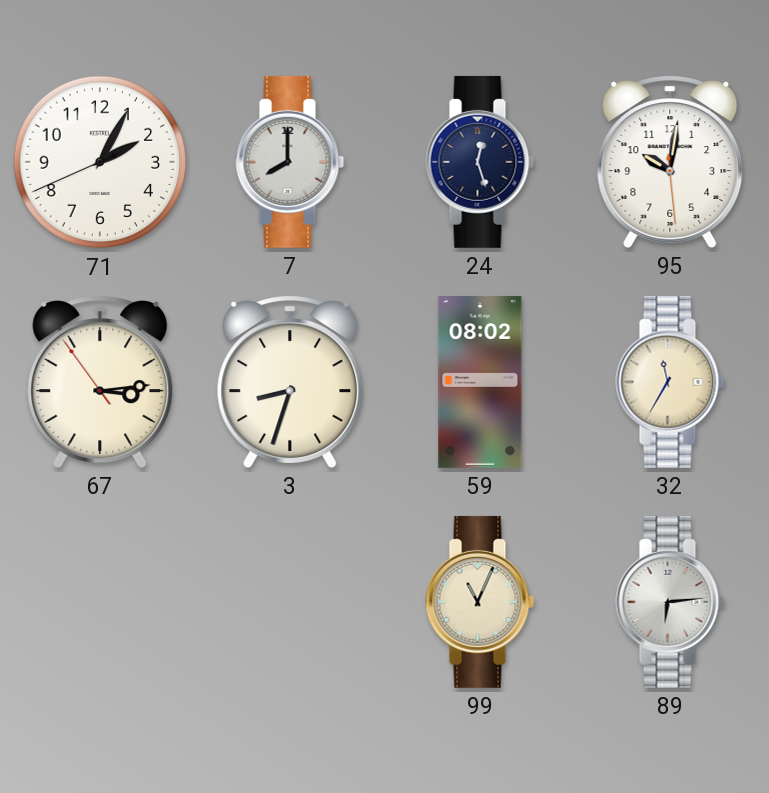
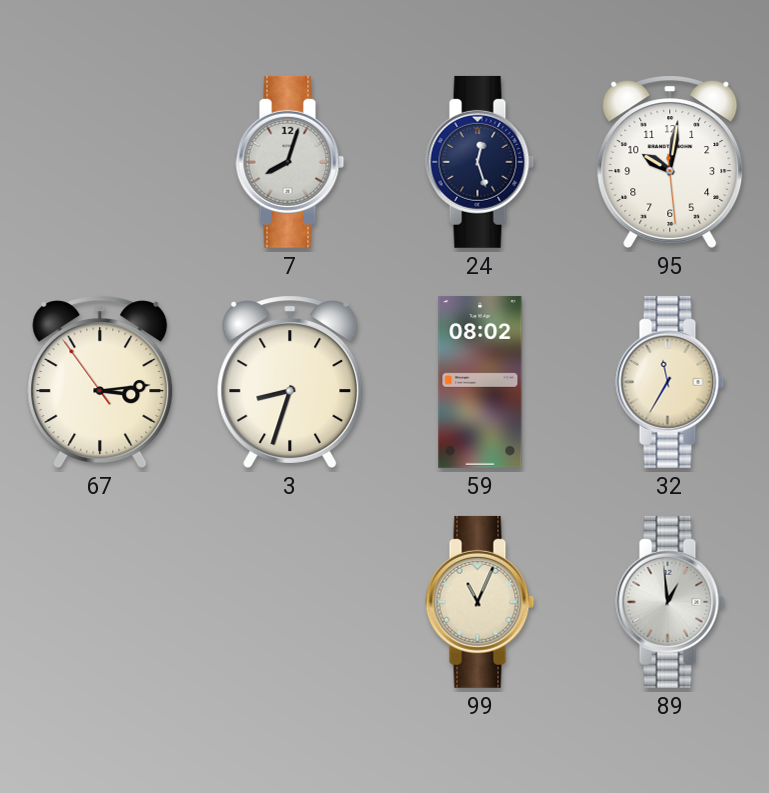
71: 2:04 -> none (100, 162)
7: 8:00 -> 8:03 (290, 162)
89: 6:14 -> 12:59 (670, 602)
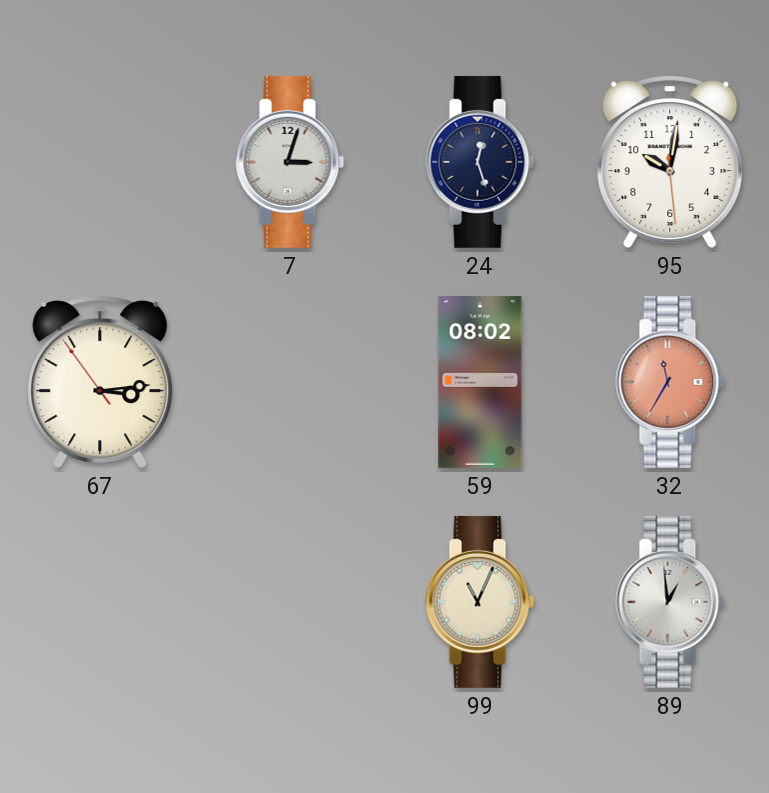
7: 8:03 -> 3:03 (290, 162)
3: 8:33 -> none (290, 382)
32 dial: cream -> salmon (670, 382)
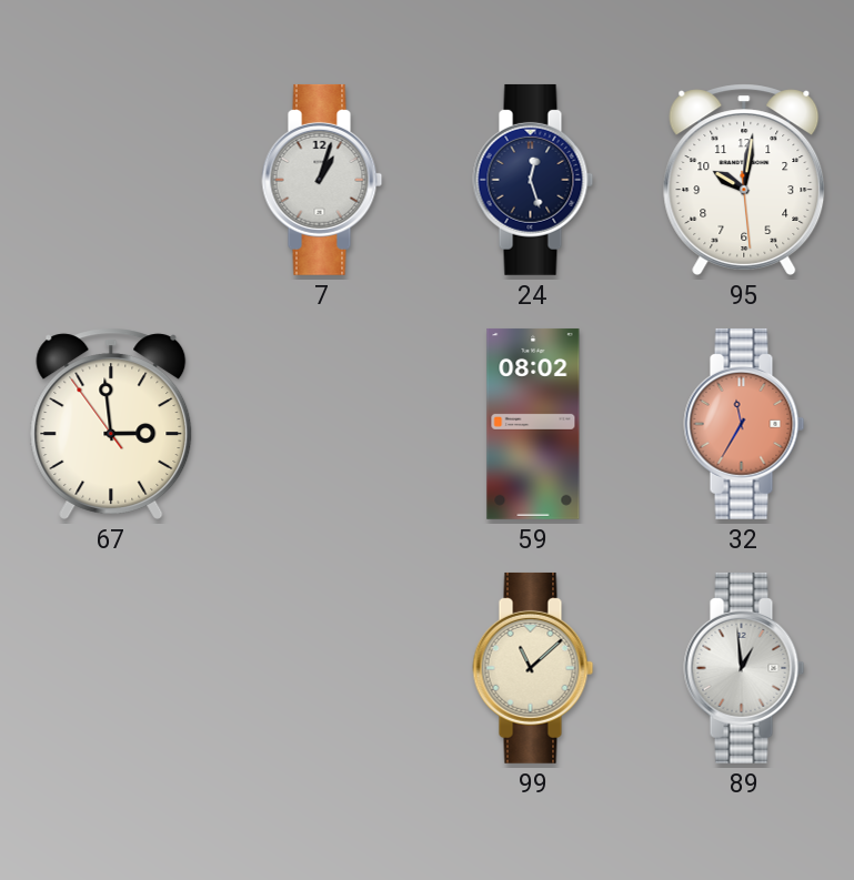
7: 3:03 -> 1:03 (322, 180)
67: 3:13 -> 2:58 (111, 424)
99: 11:04 -> 11:08 (533, 668)
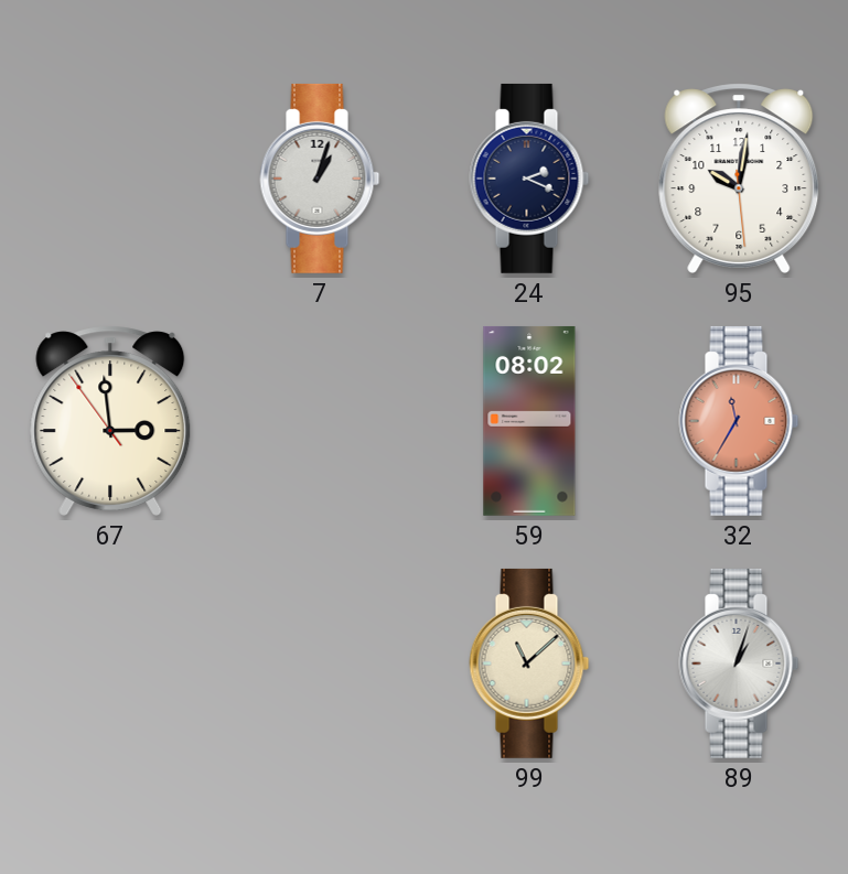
24: 12:27 -> 2:19 (529, 179)
89: 12:59 -> 1:03 (739, 663)
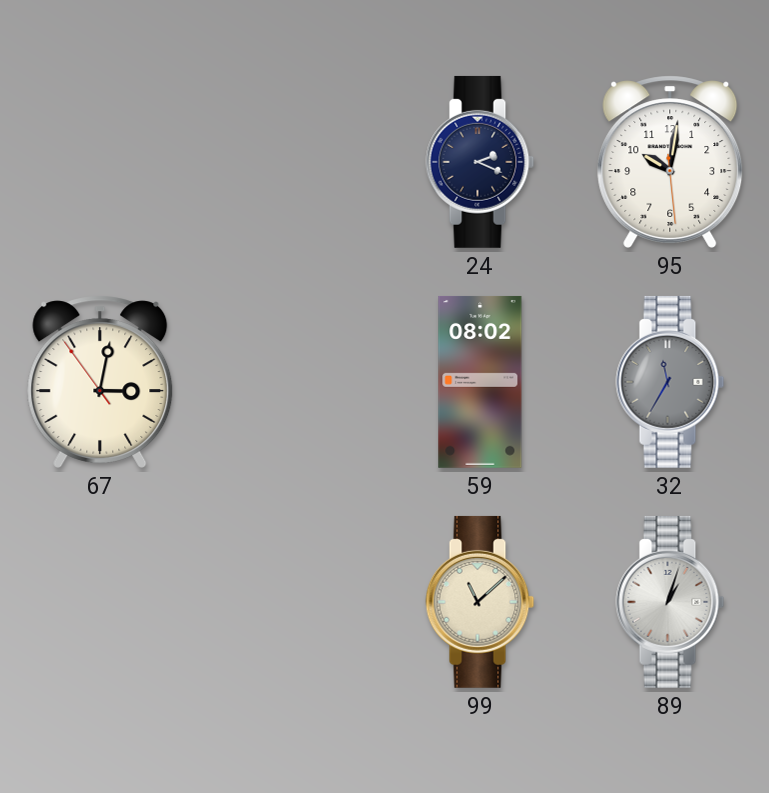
7: 1:03 -> none (320, 179)
67: 2:58 -> 3:01 (100, 382)
32 dial: salmon -> grey (670, 382)
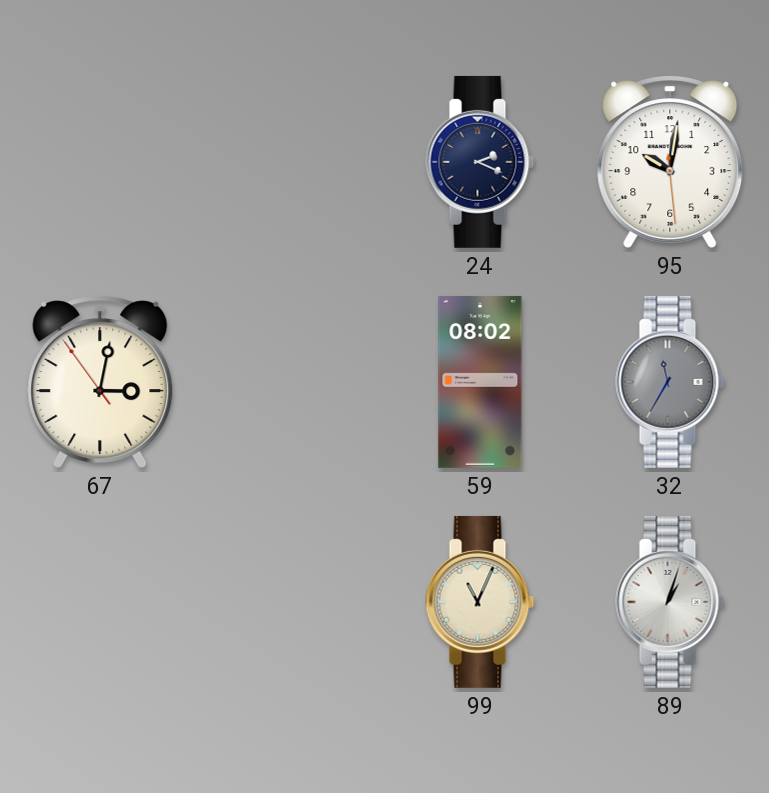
99: 11:08 -> 11:04 (480, 602)
